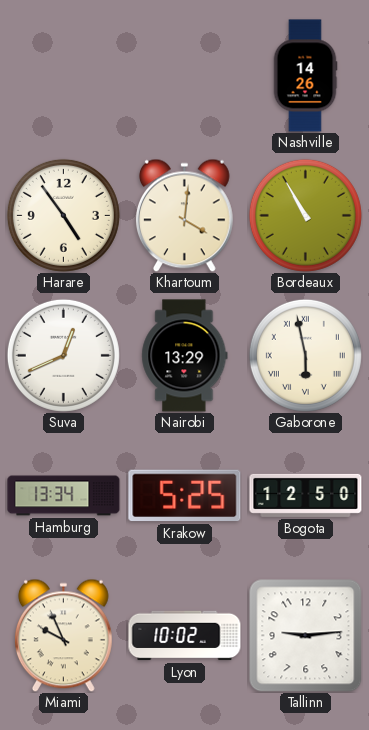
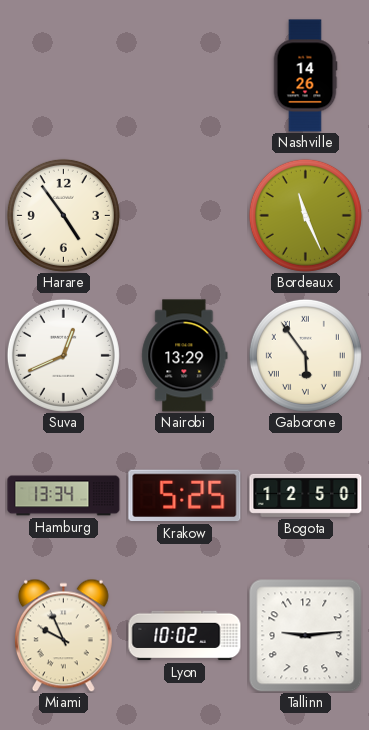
Khartoum: 4:01 -> none (184, 215)
Bordeaux: 10:55 -> 11:26 (305, 215)
Gaborone: 5:58 -> 5:54 (305, 355)
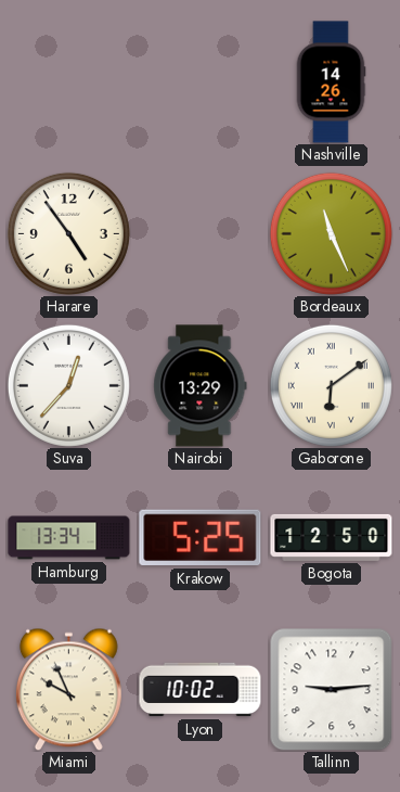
Suva: 12:41 -> 12:37 (68, 385)
Gaborone: 5:54 -> 6:09 (331, 385)
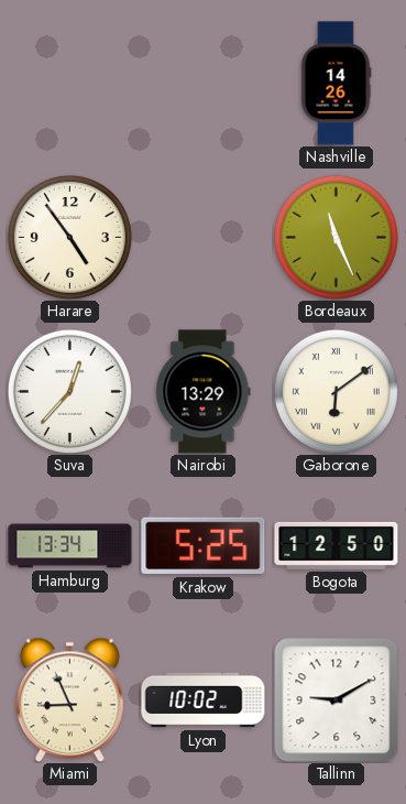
Miami: 9:56 -> 8:56 (69, 699)
Tallinn: 9:14 -> 9:10 (336, 699)
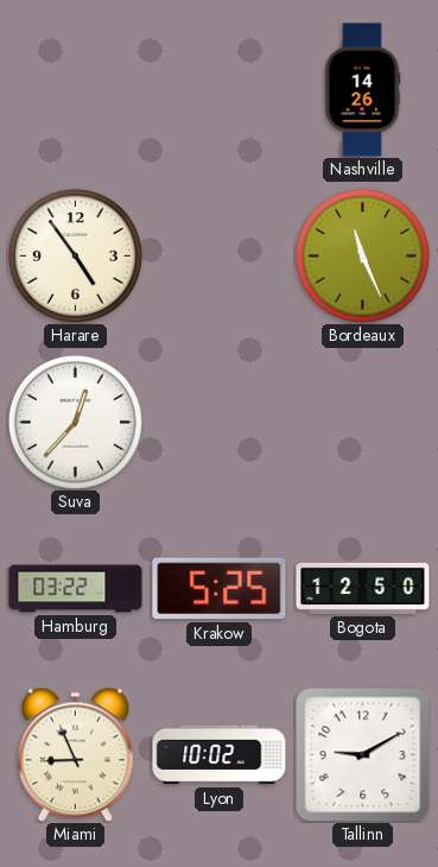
Nairobi: 13:29 -> none (204, 392)
Gaborone: 6:09 -> none (336, 391)
Hamburg: 13:34 -> 03:22 (76, 589)
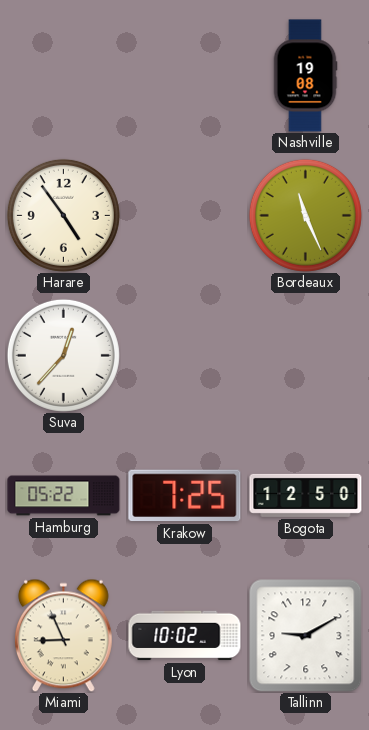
Nashville: 14:26 -> 19:08 (305, 76)
Hamburg: 03:22 -> 05:22 (64, 496)
Krakow: 5:25 -> 7:25 (185, 496)
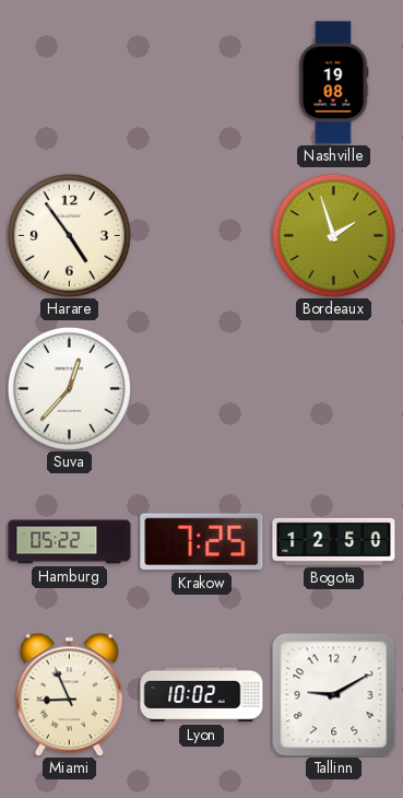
Bordeaux: 11:26 -> 1:57 (333, 235)
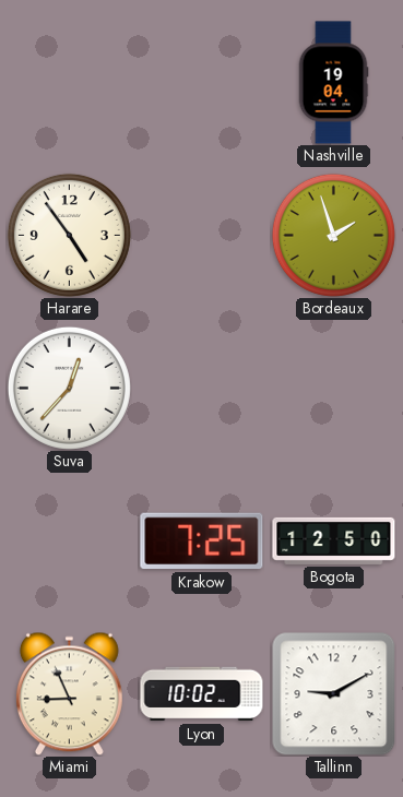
Nashville: 19:08 -> 19:04 (333, 83)
Hamburg: 05:22 -> none (70, 542)
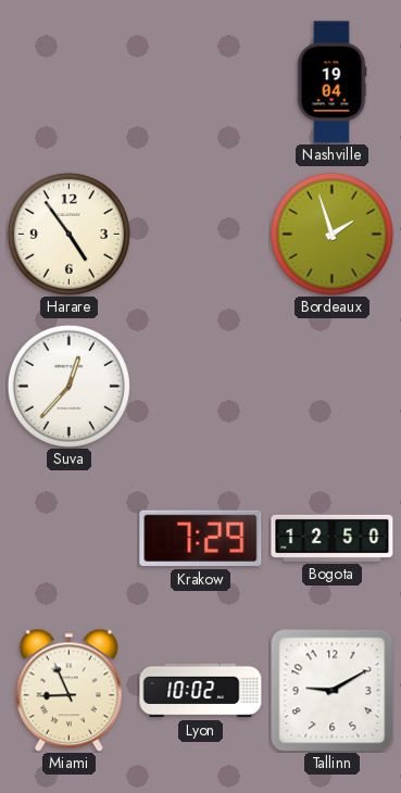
Krakow: 7:25 -> 7:29 (201, 539)
